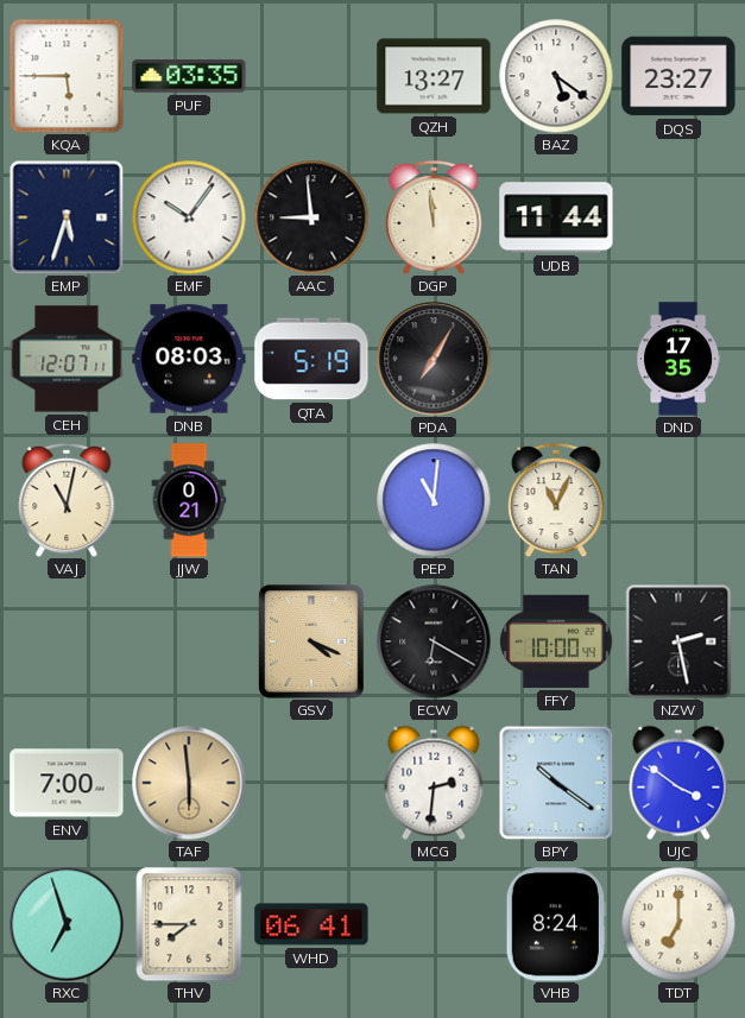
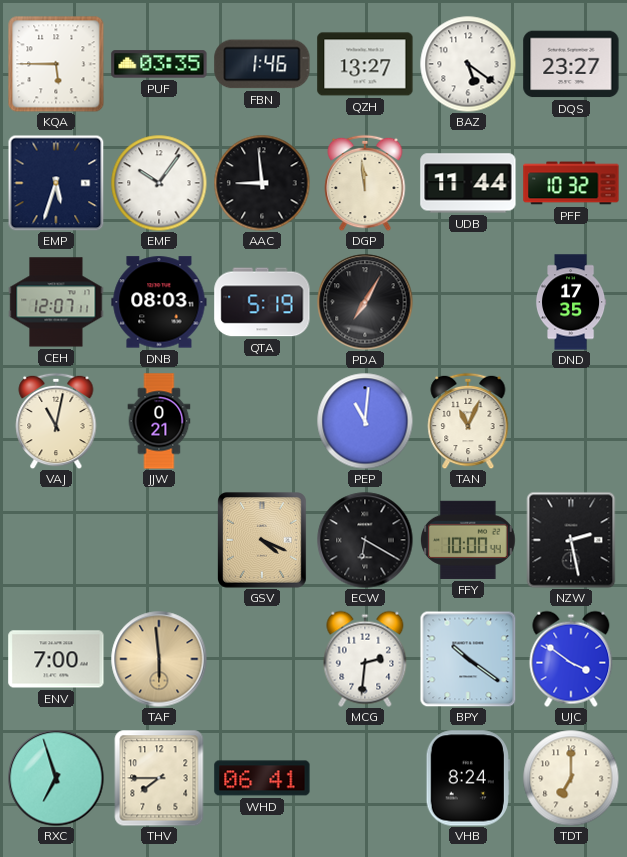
FBN: none -> 1:46 (262, 64)
PFF: none -> 10:32 (571, 183)
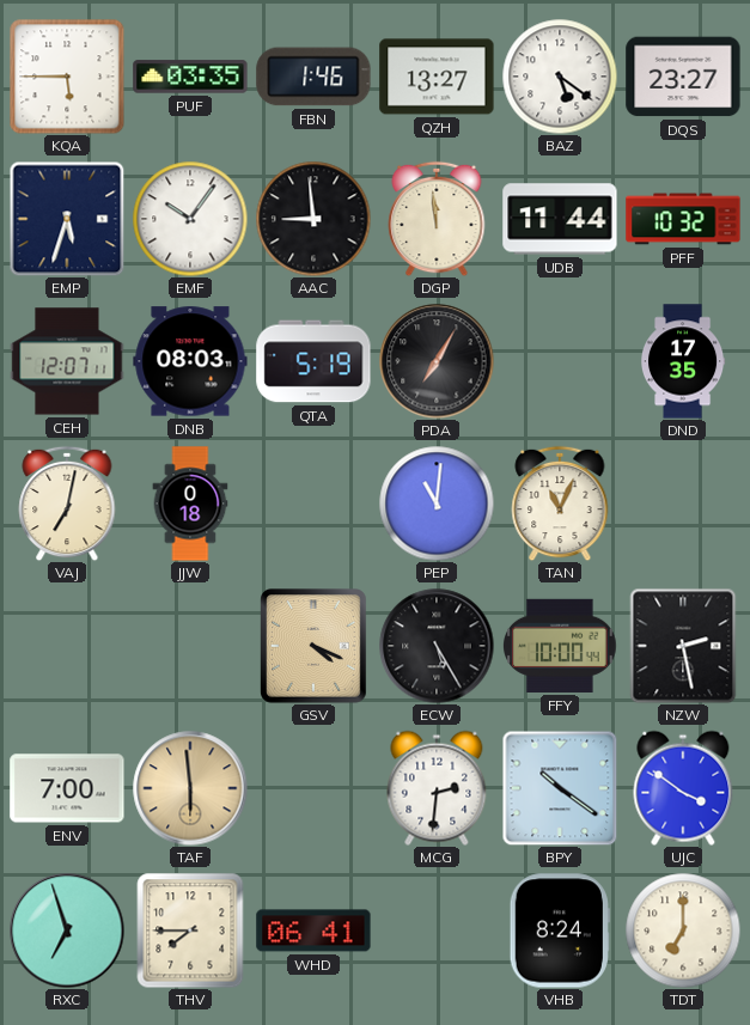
VAJ: 11:02 -> 7:02 (67, 504)
JJW: 0:21 -> 0:18 (190, 504)
ECW: 6:20 -> 5:25 (437, 646)
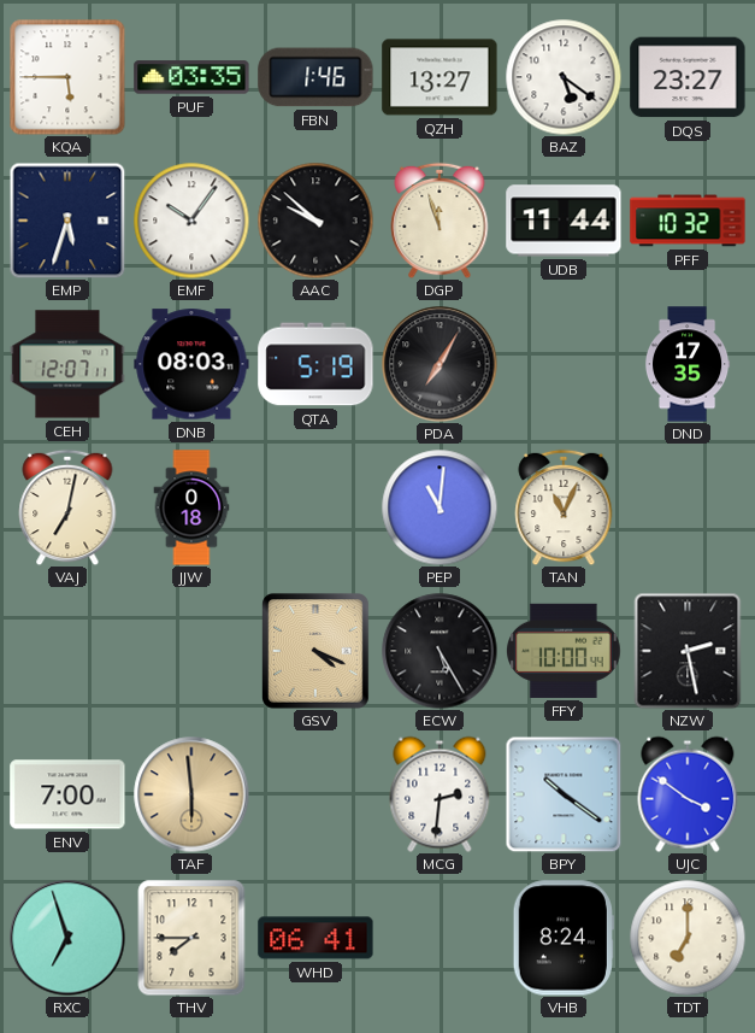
AAC: 8:59 -> 9:52 (315, 221)
DGP: 11:59 -> 11:57 (440, 221)
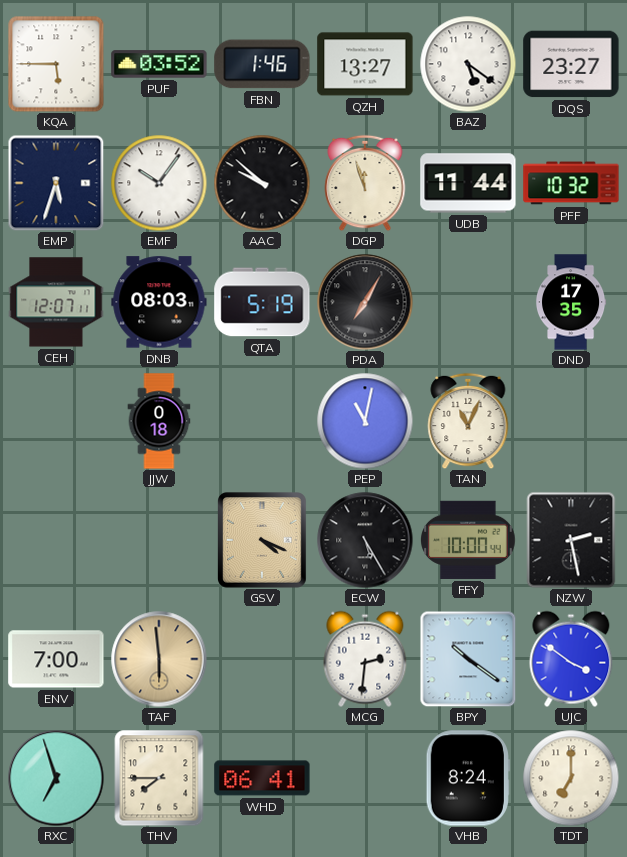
PUF: 03:35 -> 03:52 (159, 64)
VAJ: 7:02 -> none (67, 507)
PEP: 11:01 -> 11:02 (365, 421)
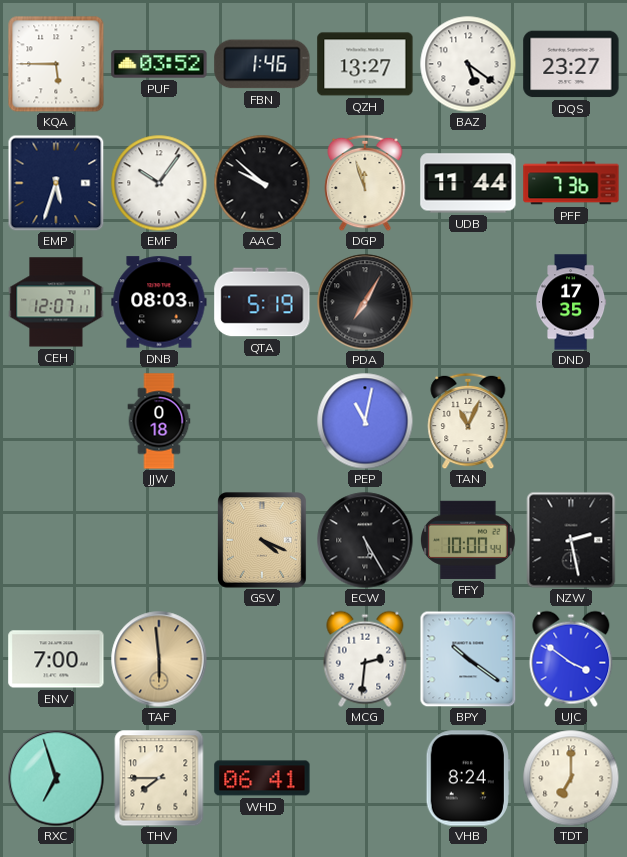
PFF: 10:32 -> 7:36 (571, 183)
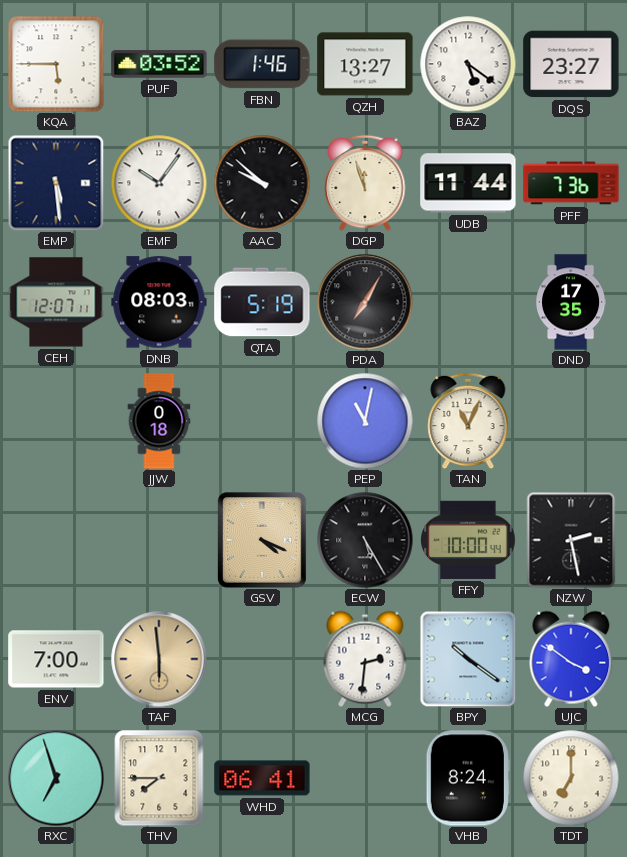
EMP: 5:33 -> 5:29 (56, 183)
